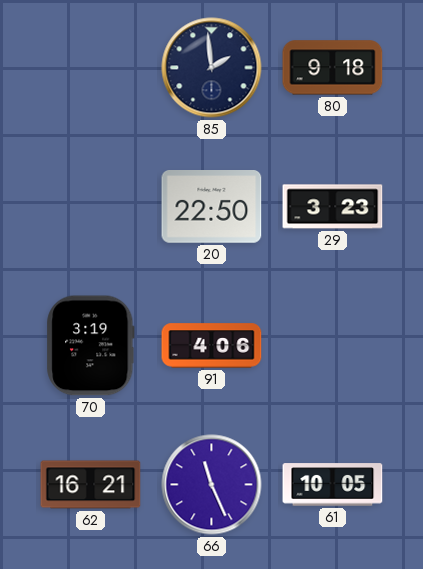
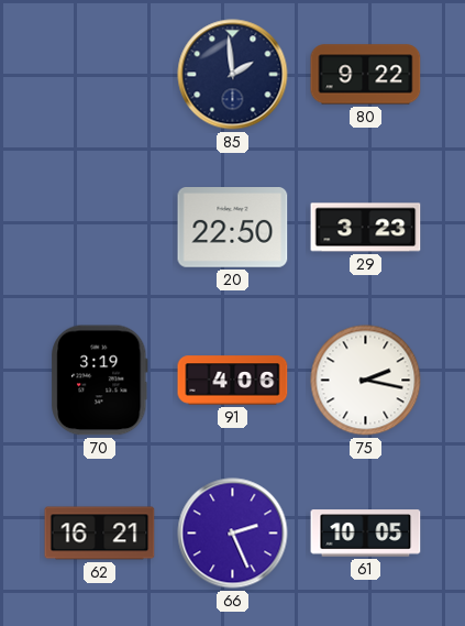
80: 9:18 -> 9:22 (366, 75)
75: none -> 2:17 (366, 381)
66: 11:26 -> 2:26 (233, 534)
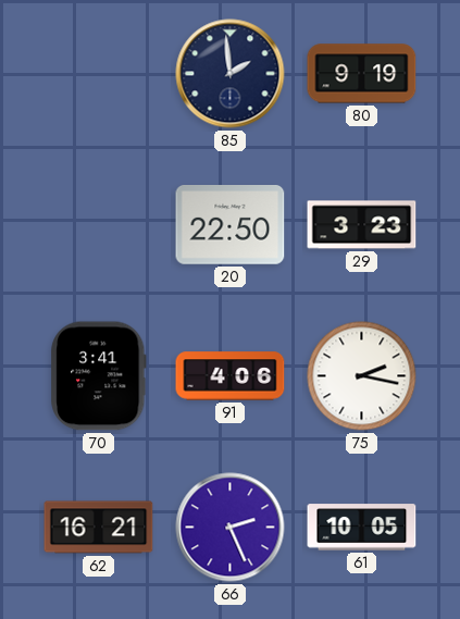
80: 9:22 -> 9:19 (362, 74)
70: 3:19 -> 3:41 (99, 376)
